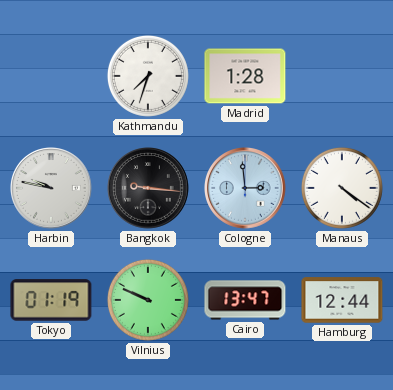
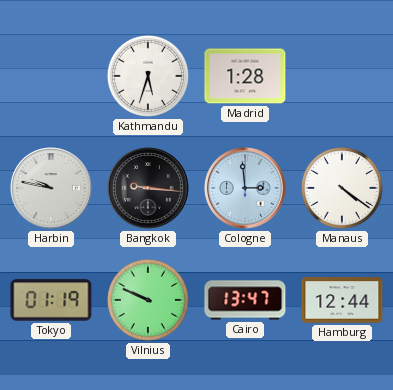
Kathmandu: 7:33 -> 5:33 (148, 76)
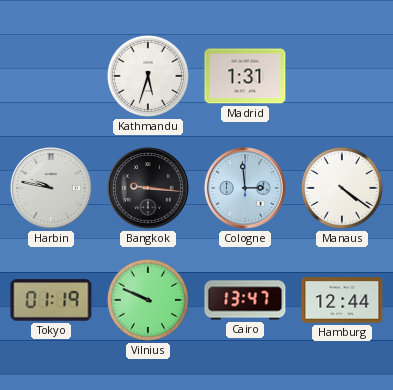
Madrid: 1:28 -> 1:31 (245, 76)
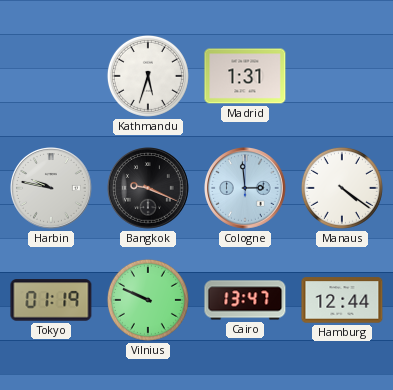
Bangkok: 9:16 -> 9:19 (149, 189)
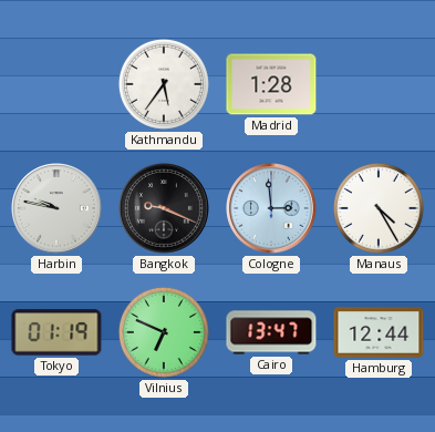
Kathmandu: 5:33 -> 5:36 (164, 84)
Madrid: 1:31 -> 1:28 (271, 84)
Manaus: 4:21 -> 4:25 (379, 208)
Vilnius: 9:49 -> 6:49 (164, 332)
